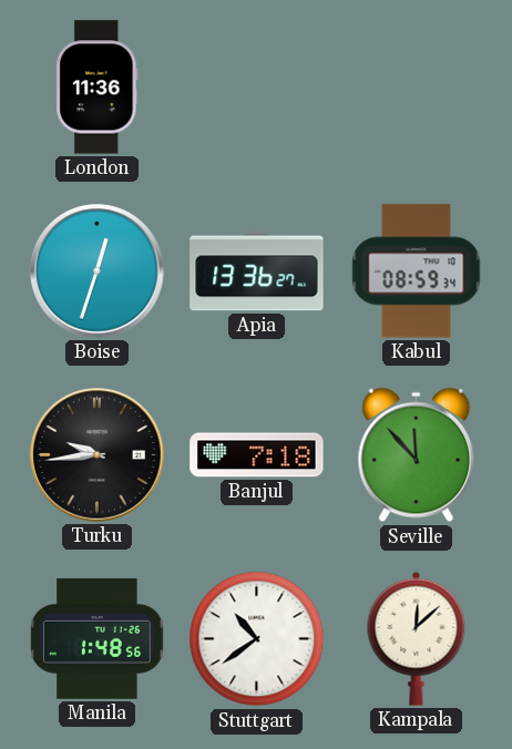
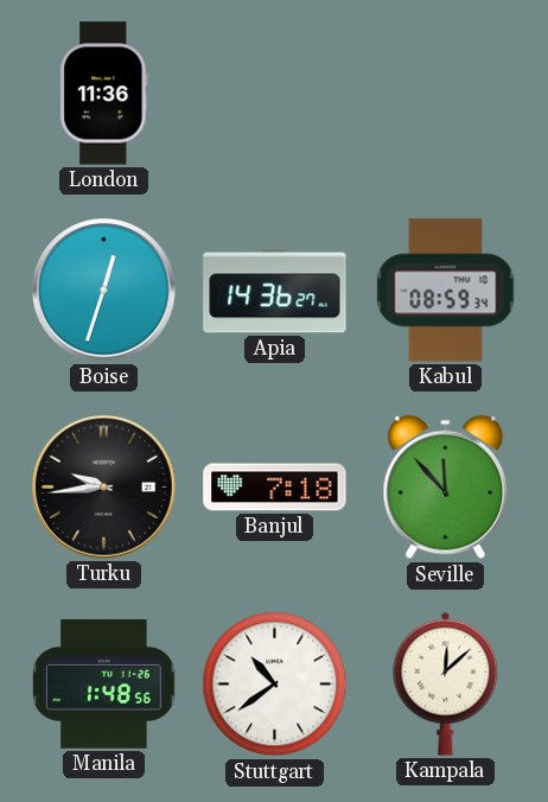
Apia: 13:36 -> 14:36 (275, 291)
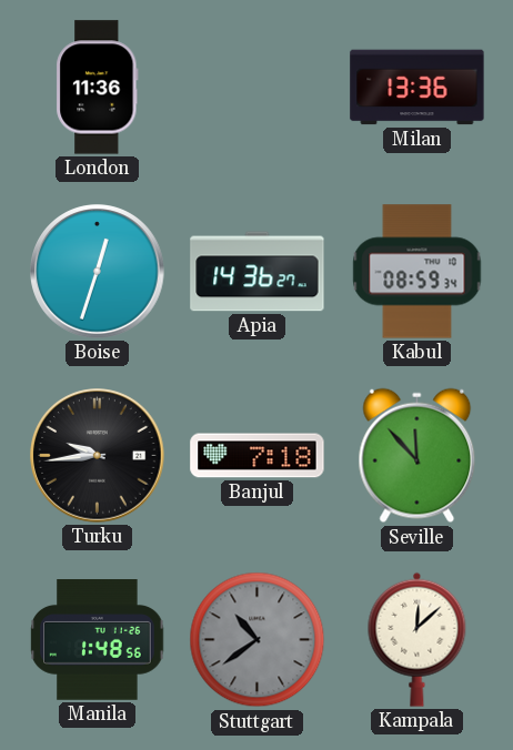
Milan: none -> 13:36 (418, 88)
Stuttgart dial: white -> grey (258, 640)
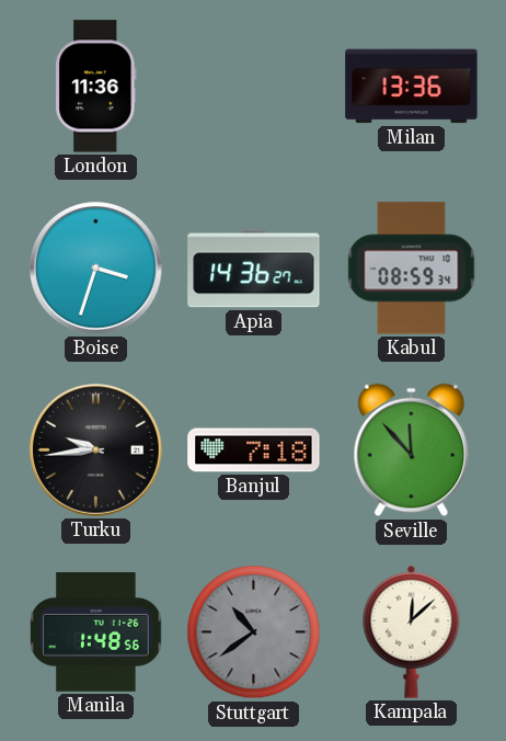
Boise: 12:33 -> 3:33 (96, 269)
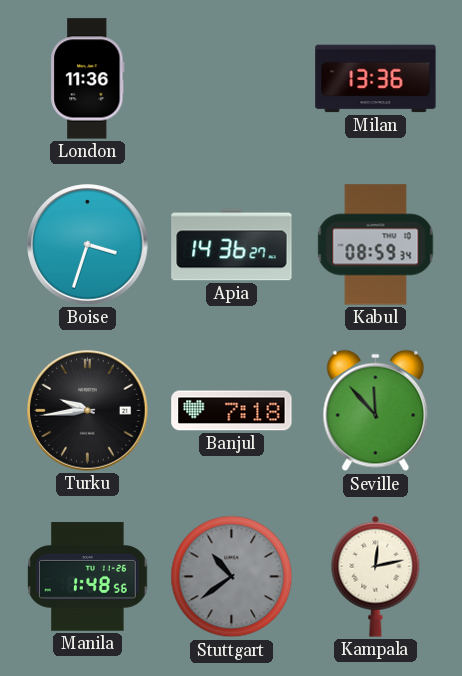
Kampala: 12:08 -> 12:13 (376, 576)
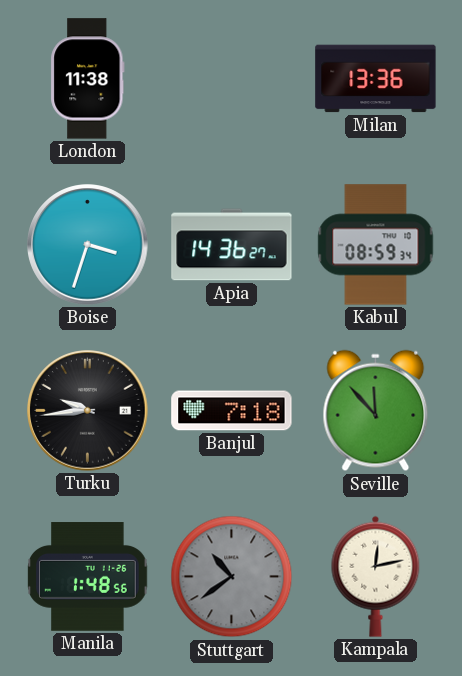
London: 11:36 -> 11:38 (88, 79)
